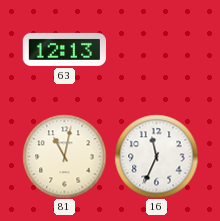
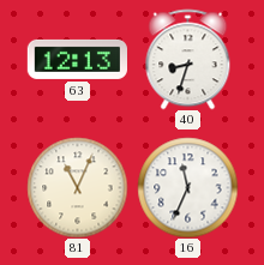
40: none -> 8:33 (188, 59)
81: 11:02 -> 11:04 (77, 187)
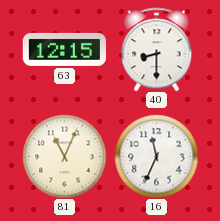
63: 12:13 -> 12:15 (64, 49)
40: 8:33 -> 8:30 (157, 49)
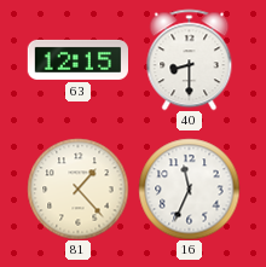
81: 11:04 -> 1:23 (77, 188)
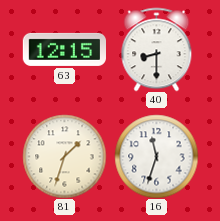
81: 1:23 -> 1:33 (64, 156)
16: 11:34 -> 11:33 (156, 156)
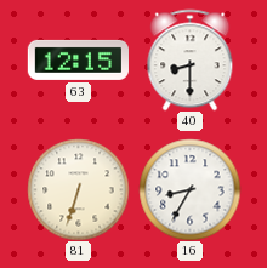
81: 1:33 -> 6:33 (78, 189)
16: 11:33 -> 8:35 (189, 189)
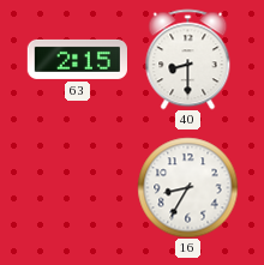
63: 12:15 -> 2:15 (77, 59)
81: 6:33 -> none (78, 189)
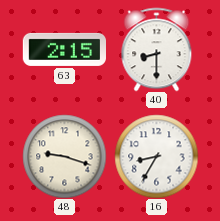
48: none -> 9:18 (64, 156)
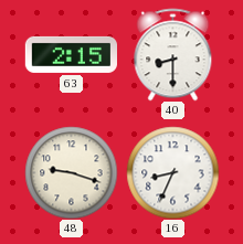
16: 8:35 -> 8:34 (172, 172)
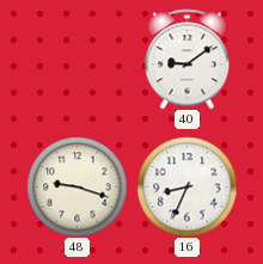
63: 2:15 -> none (71, 54)
40: 8:30 -> 9:09 (188, 59)
